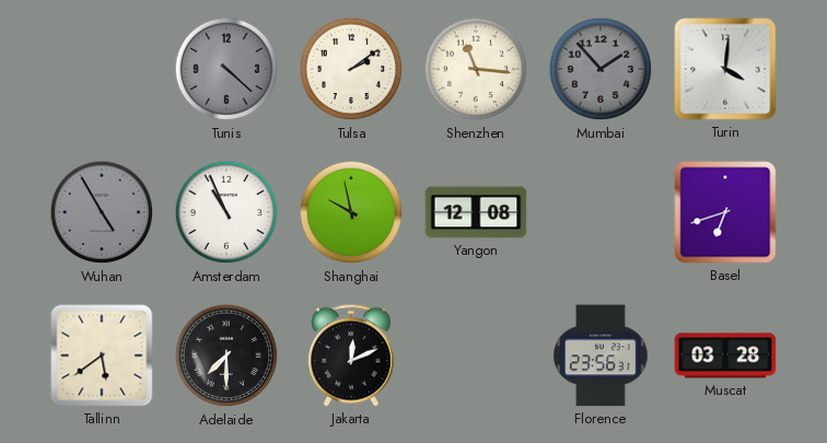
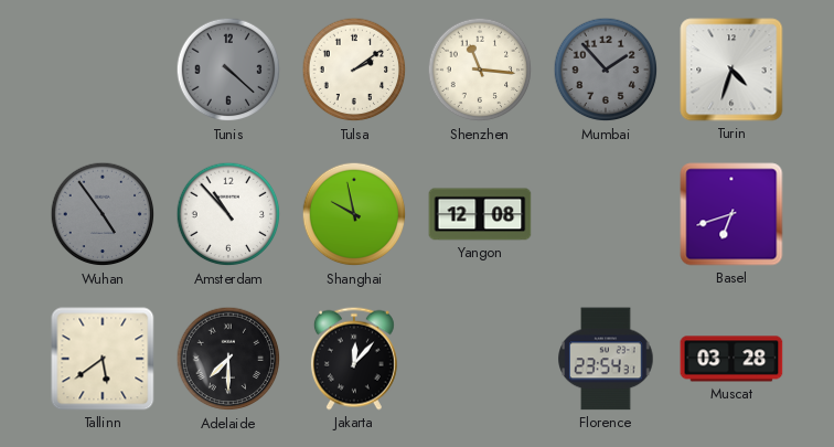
Turin: 4:01 -> 4:33 (731, 70)
Wuhan: 4:55 -> 4:54 (103, 214)
Amsterdam: 10:56 -> 10:53 (228, 214)
Jakarta: 12:11 -> 12:07 (354, 359)
Florence: 23:56 -> 23:54 (606, 359)
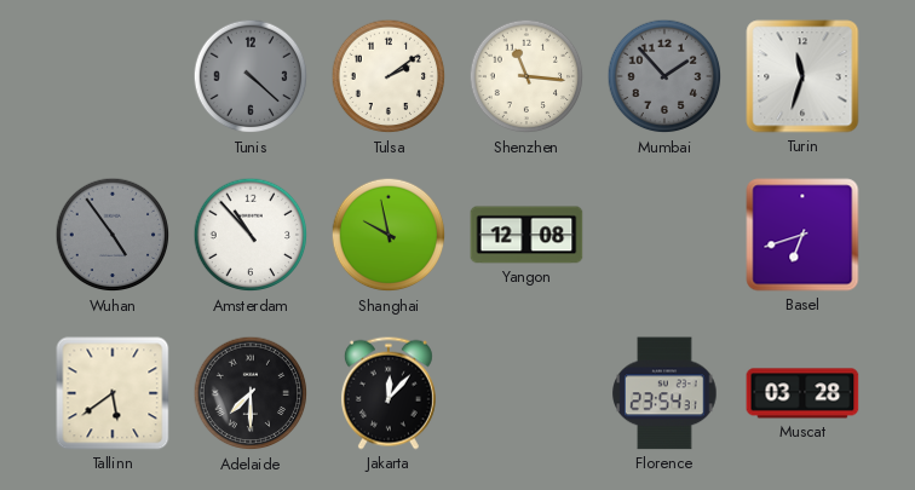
Turin: 4:33 -> 11:33 (802, 76)
